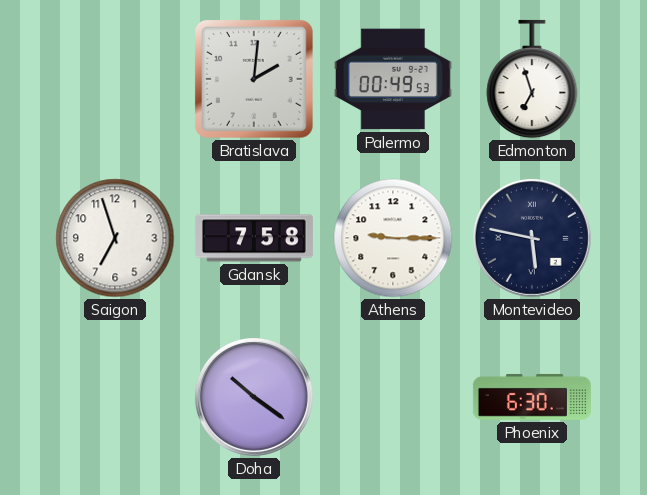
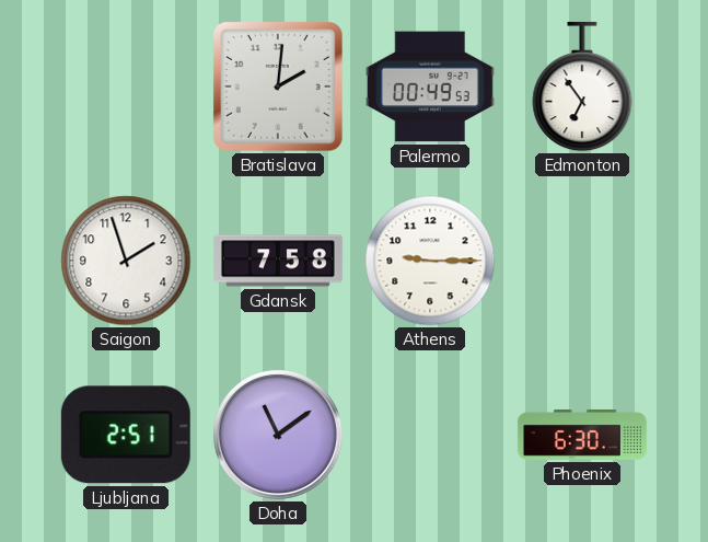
Edmonton: 6:57 -> 6:54 (582, 87)
Saigon: 6:57 -> 1:57 (126, 261)
Montevideo: 5:47 -> none (532, 238)
Ljubljana: none -> 2:51 (126, 435)
Doha: 10:21 -> 11:09 (278, 435)
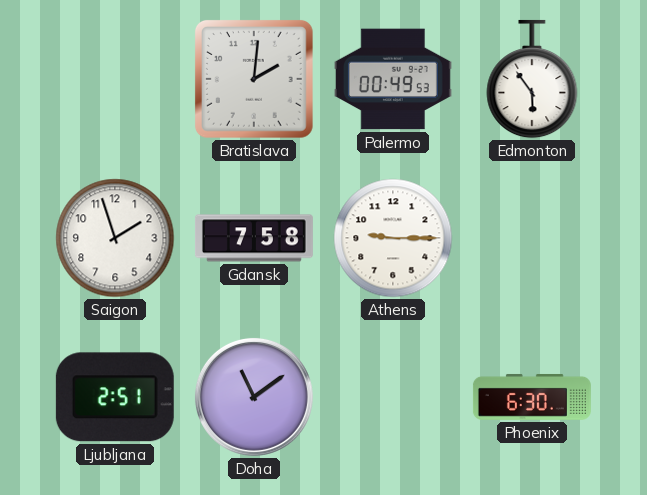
Edmonton: 6:54 -> 5:54 (532, 79)
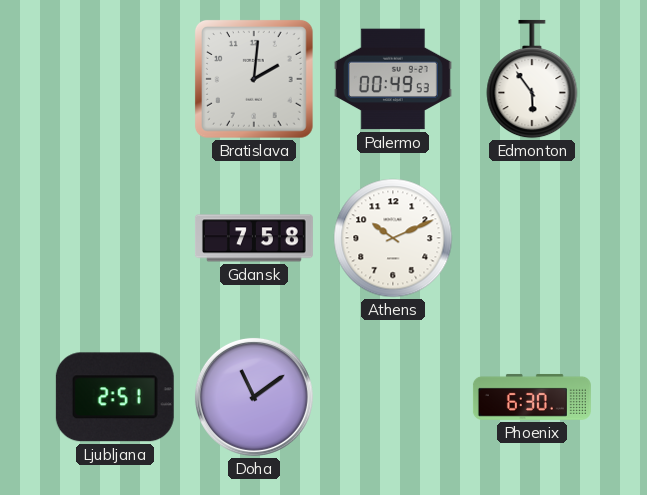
Saigon: 1:57 -> none (115, 238)
Athens: 9:15 -> 10:11 (393, 238)
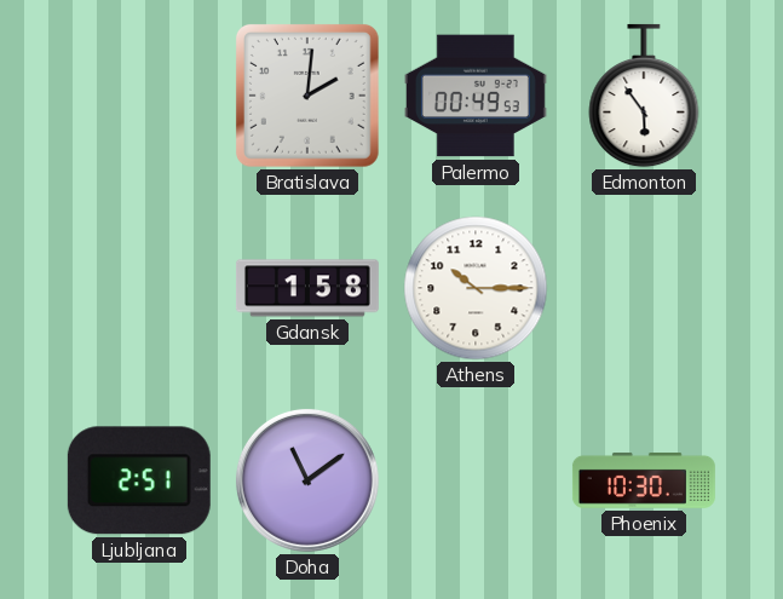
Gdansk: 7:58 -> 1:58 (307, 288)
Athens: 10:11 -> 10:15 (476, 288)
Phoenix: 6:30 -> 10:30 (644, 480)
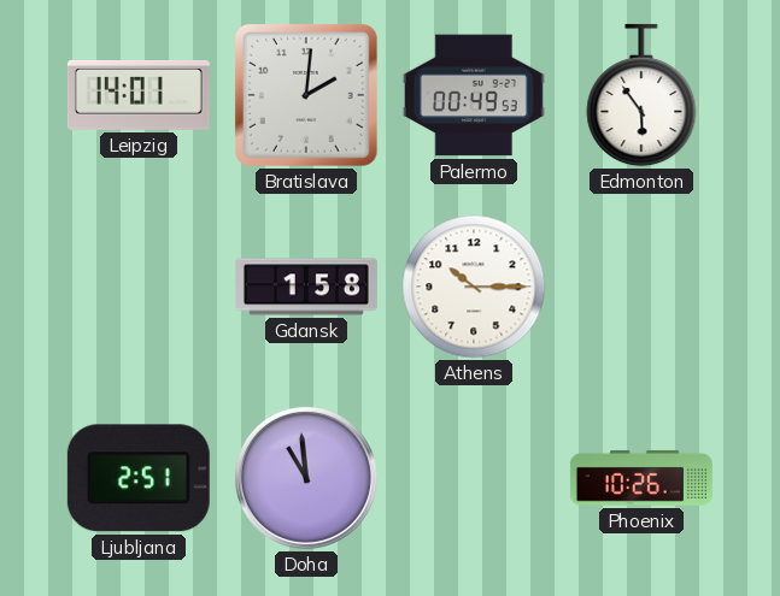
Leipzig: none -> 14:01 (139, 95)
Doha: 11:09 -> 10:59 (306, 478)
Phoenix: 10:30 -> 10:26 (641, 478)
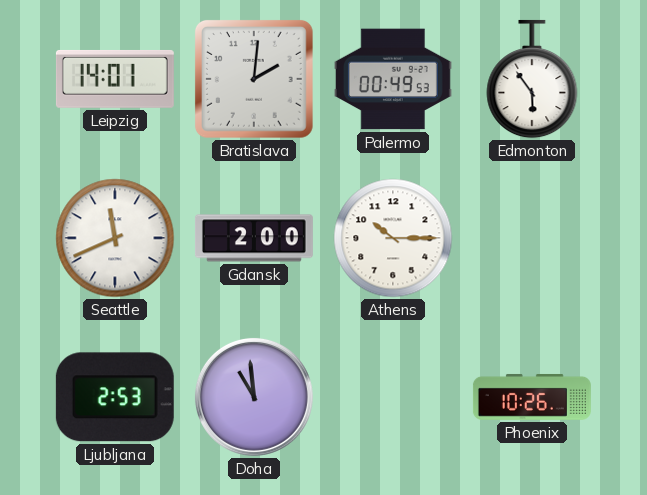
Seattle: none -> 11:41 (115, 238)
Gdansk: 1:58 -> 2:00 (254, 238)
Ljubljana: 2:51 -> 2:53 (115, 397)
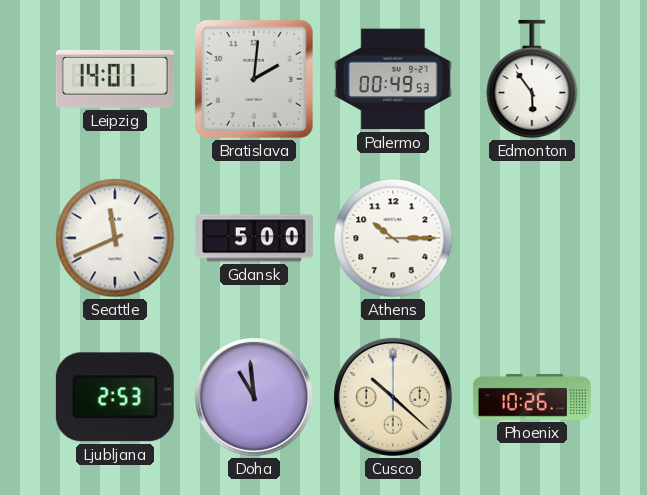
Gdansk: 2:00 -> 5:00 (254, 238)
Cusco: none -> 10:22 (393, 397)
